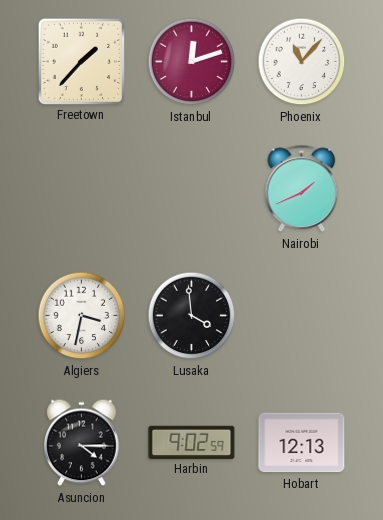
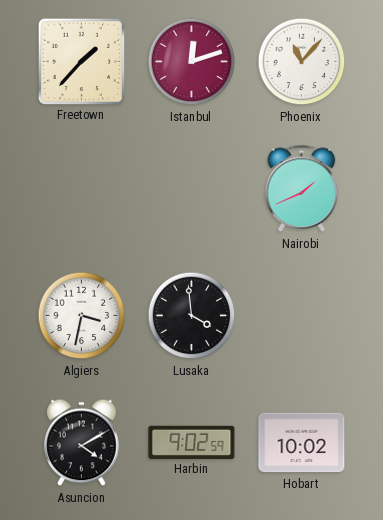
Asuncion: 4:15 -> 4:10 (82, 443)
Hobart: 12:13 -> 10:02 (302, 443)
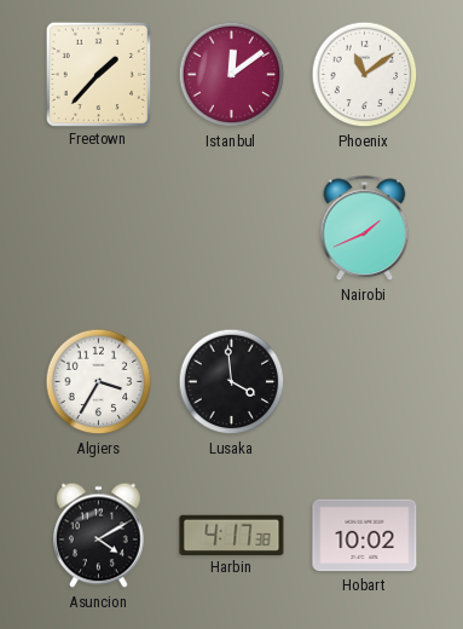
Istanbul: 12:12 -> 12:09 (232, 75)
Phoenix: 11:07 -> 11:09 (365, 75)
Algiers: 3:32 -> 3:35 (99, 382)
Harbin: 9:02 -> 4:17 (232, 535)
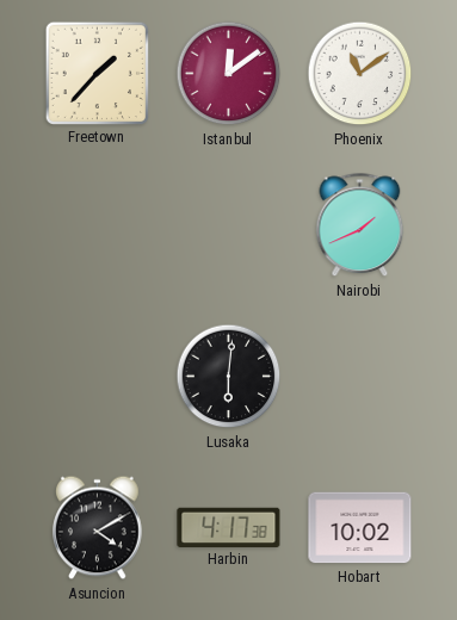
Algiers: 3:35 -> none (99, 382)
Lusaka: 3:59 -> 6:01 (229, 377)
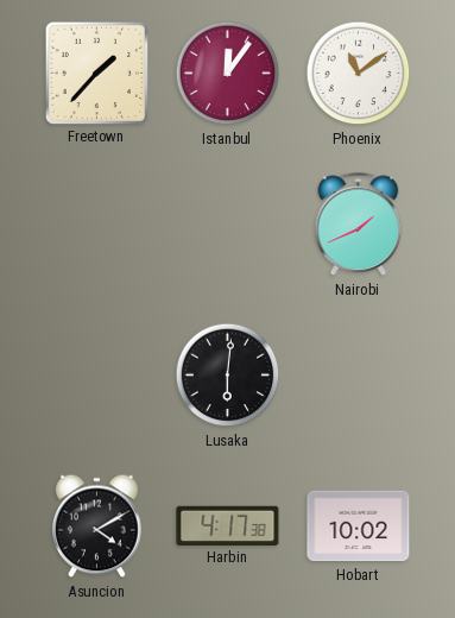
Istanbul: 12:09 -> 12:06 (228, 74)
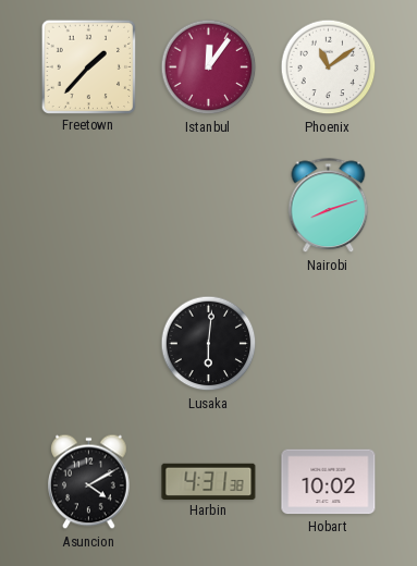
Nairobi: 1:41 -> 8:12 (329, 206)
Harbin: 4:17 -> 4:31 (209, 481)
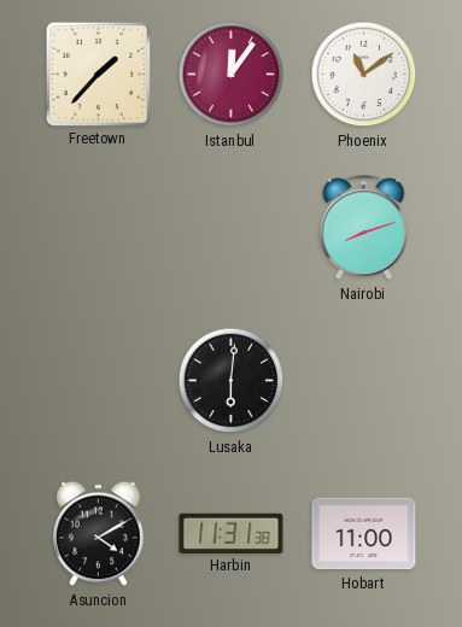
Harbin: 4:31 -> 11:31 (232, 533)
Hobart: 10:02 -> 11:00 (364, 534)
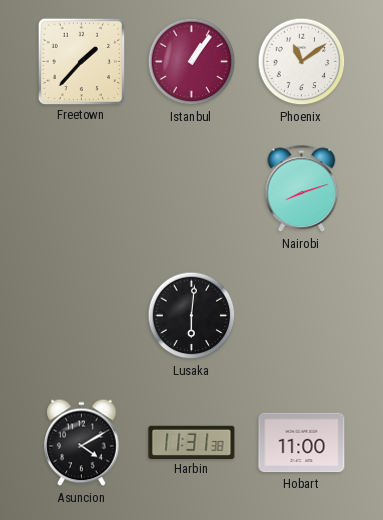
Istanbul: 12:06 -> 1:06 (192, 62)
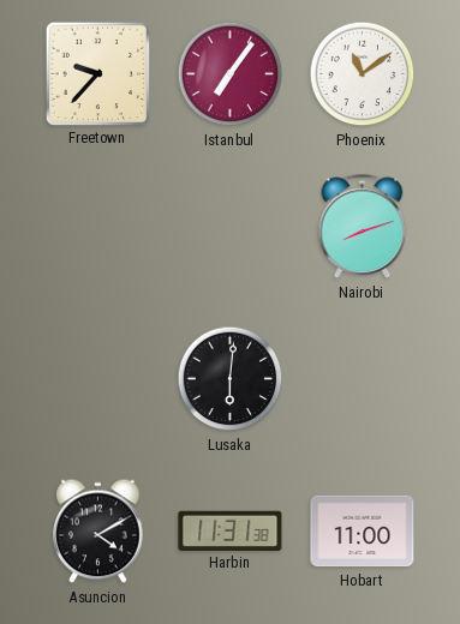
Freetown: 1:37 -> 9:37 (97, 73)
Istanbul: 1:06 -> 7:06 (231, 74)
